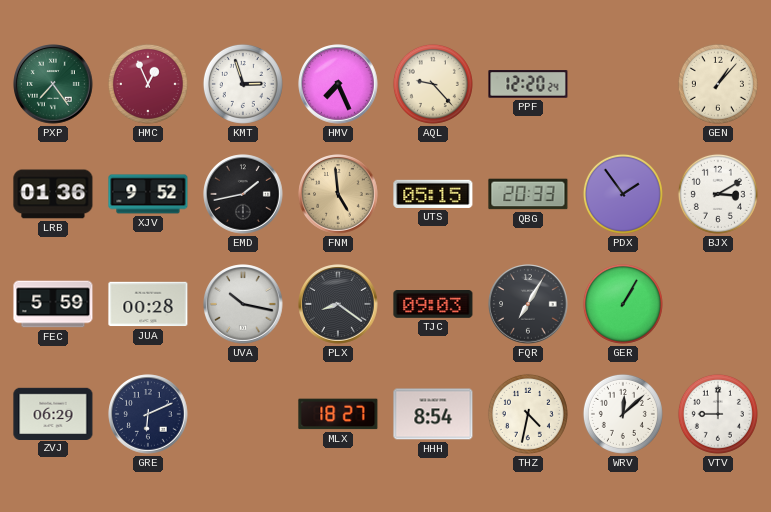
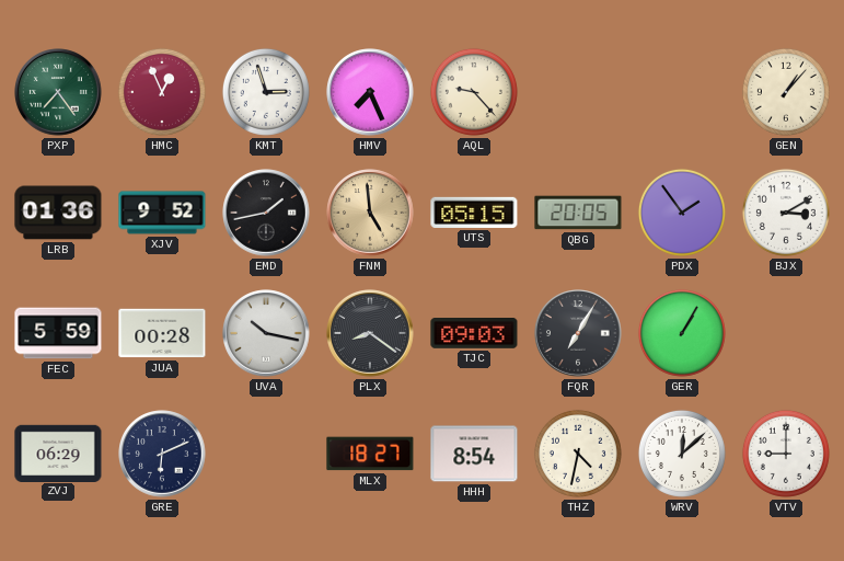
PPF: 12:20 -> none (528, 84)
QBG: 20:33 -> 20:05 (578, 213)
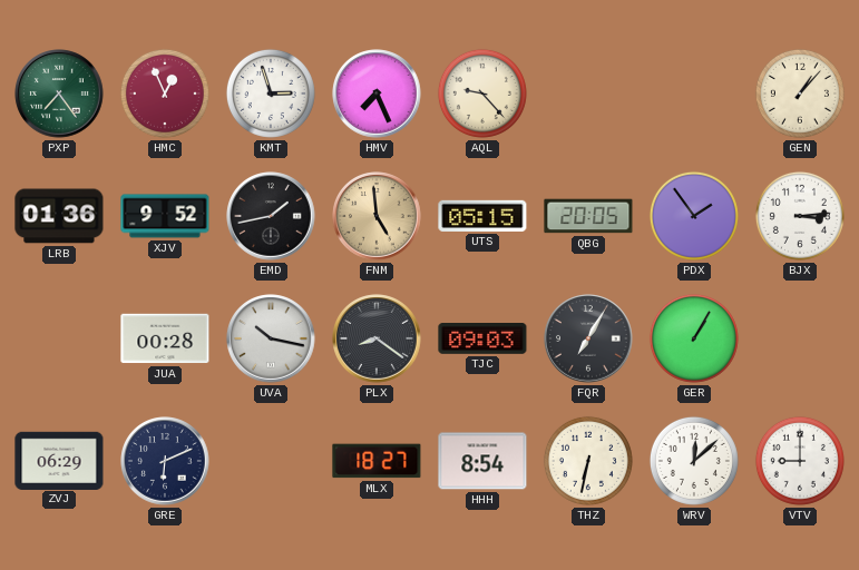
BJX: 3:10 -> 3:14 (800, 216)
FEC: 5:59 -> none (58, 333)
THZ: 4:32 -> 6:32 (588, 461)
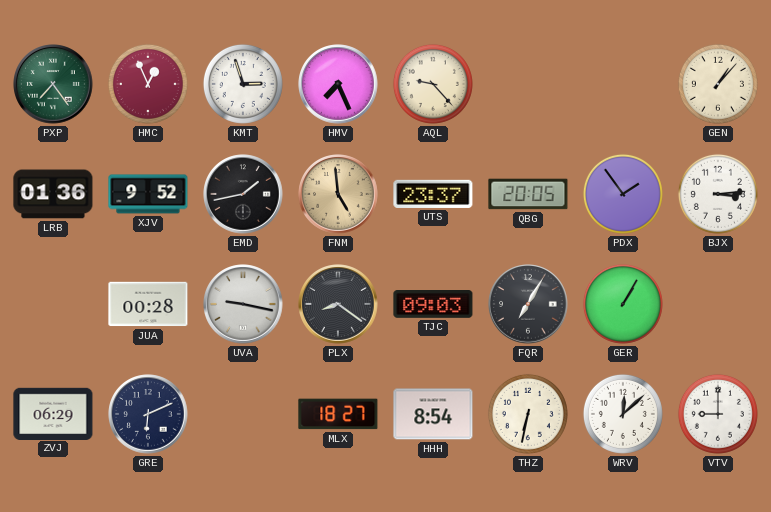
UTS: 05:15 -> 23:37 (433, 194)
UVA: 10:17 -> 9:17 (243, 304)
